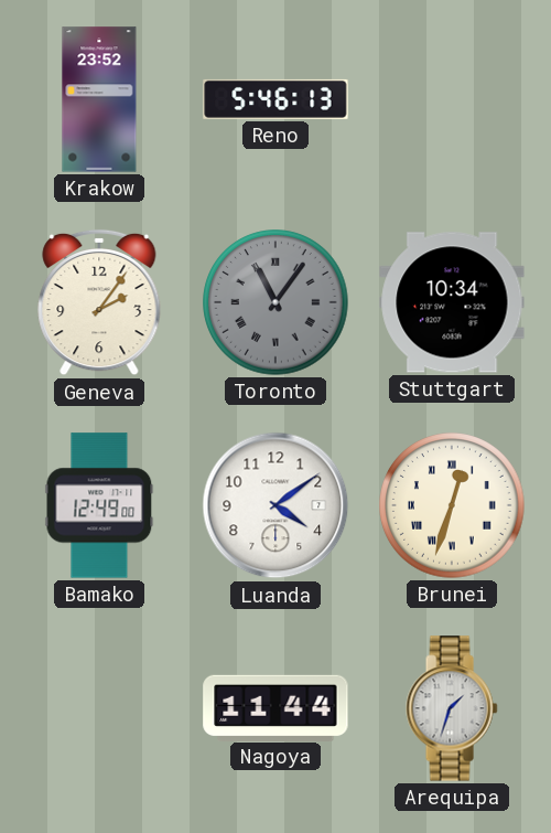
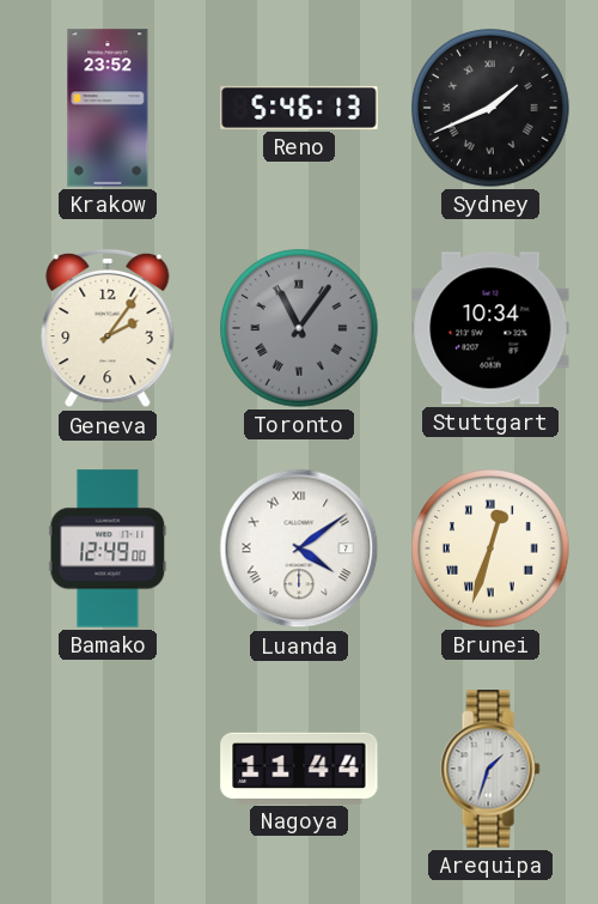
Sydney: none -> 1:41 (490, 108)
Luanda numerals: Arabic -> Roman (299, 548)
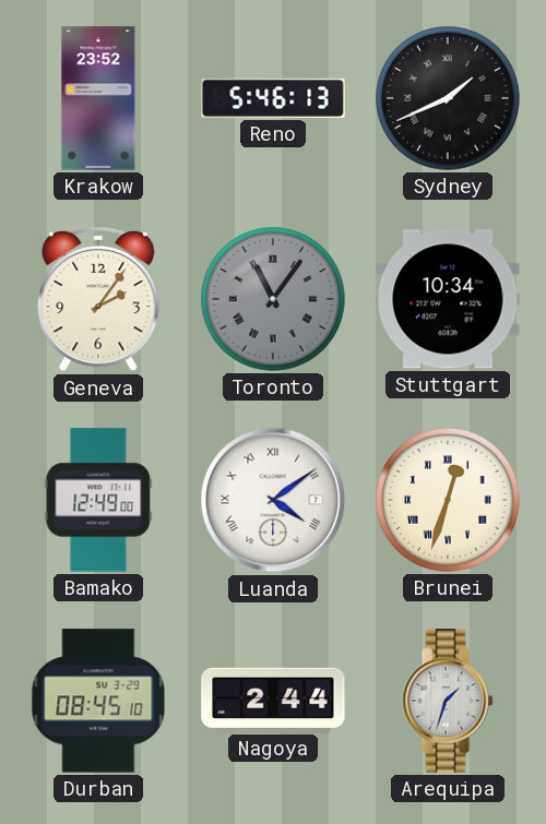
Durban: none -> 08:45 (98, 701)
Nagoya: 11:44 -> 2:44 (273, 700)
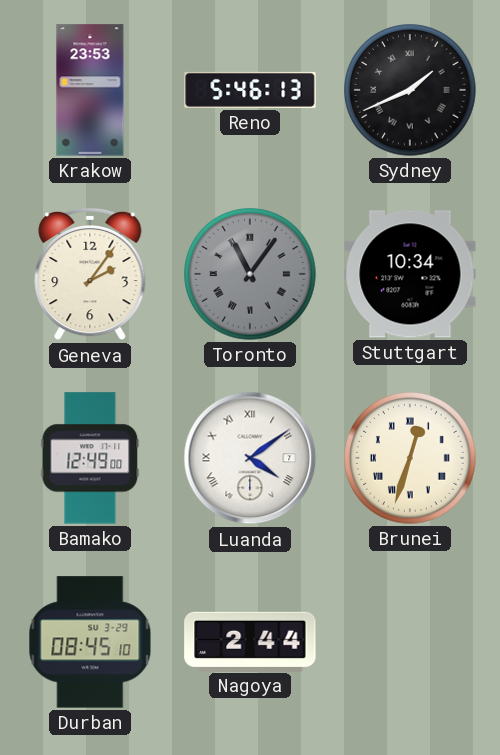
Krakow: 23:52 -> 23:53 (90, 90)
Arequipa: 1:33 -> none (448, 701)
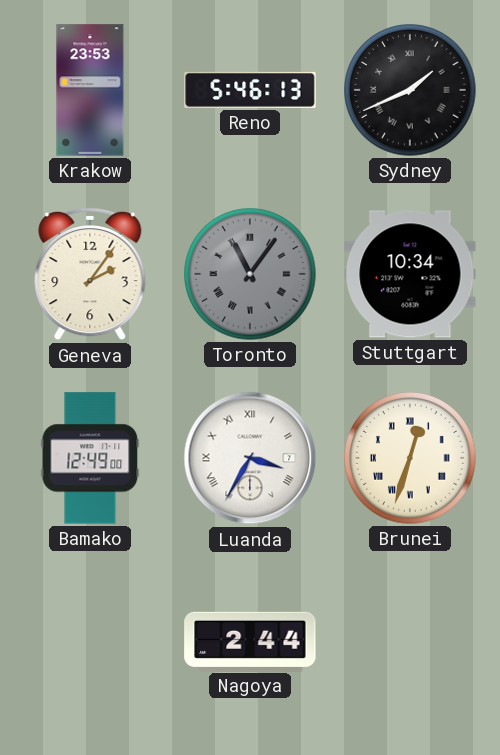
Luanda: 4:09 -> 3:35 (250, 458)
Durban: 08:45 -> none (90, 642)
